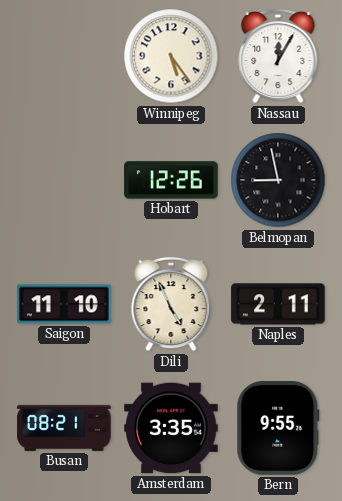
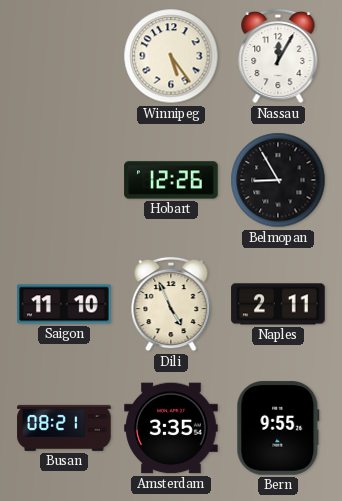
Belmopan: 8:58 -> 8:55 (278, 180)
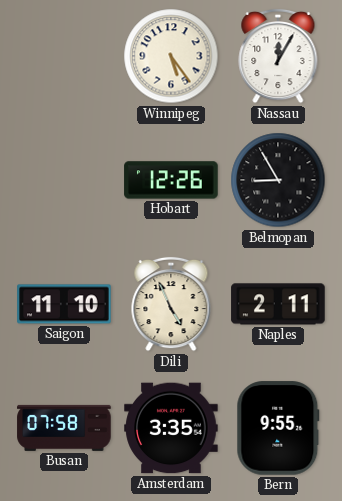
Busan: 08:21 -> 07:58 (64, 428)
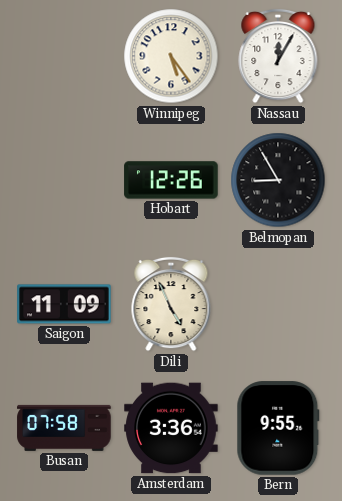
Saigon: 11:10 -> 11:09 (64, 304)
Naples: 2:11 -> none (278, 304)
Amsterdam: 3:35 -> 3:36 (171, 428)
